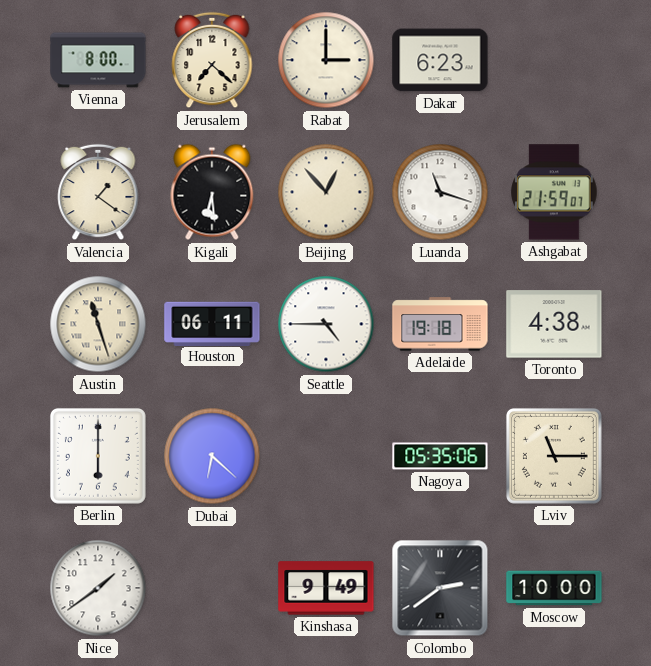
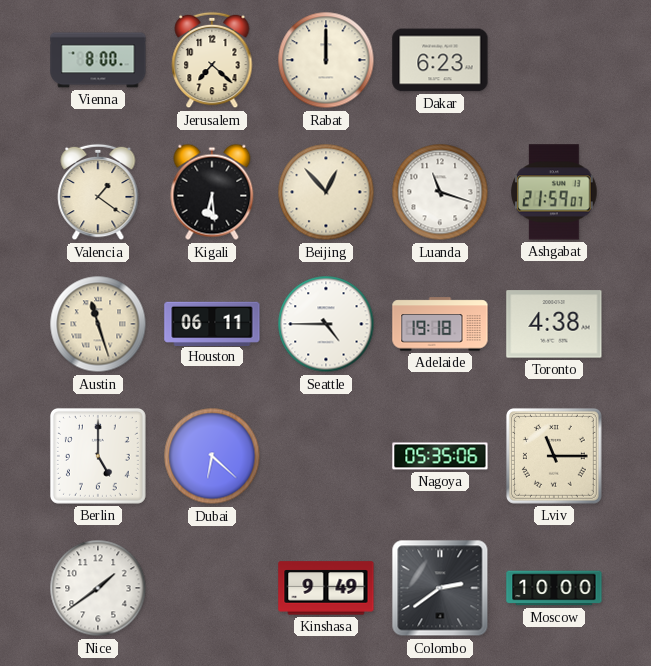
Rabat: 3:00 -> 12:00 (326, 60)
Berlin: 6:00 -> 5:00 (98, 456)
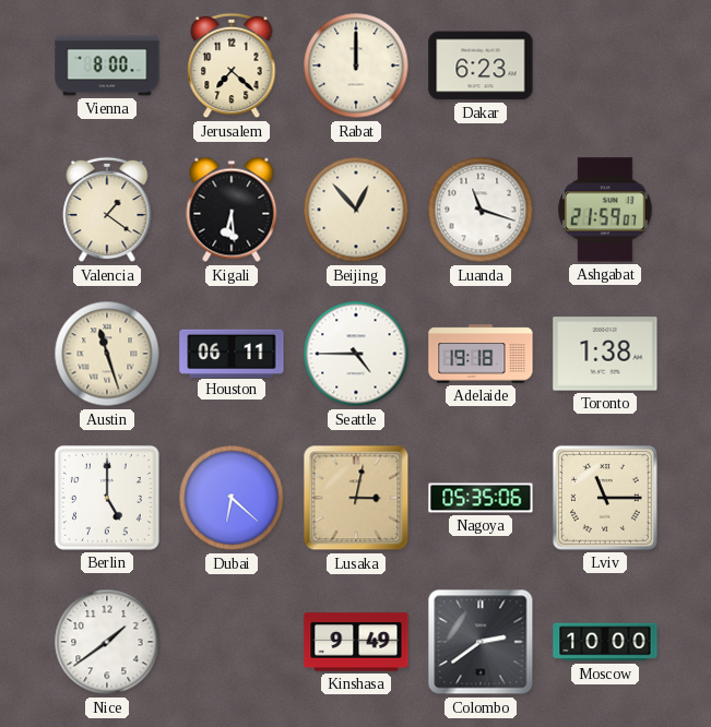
Toronto: 4:38 -> 1:38 (605, 354)
Lusaka: none -> 3:02 (356, 498)
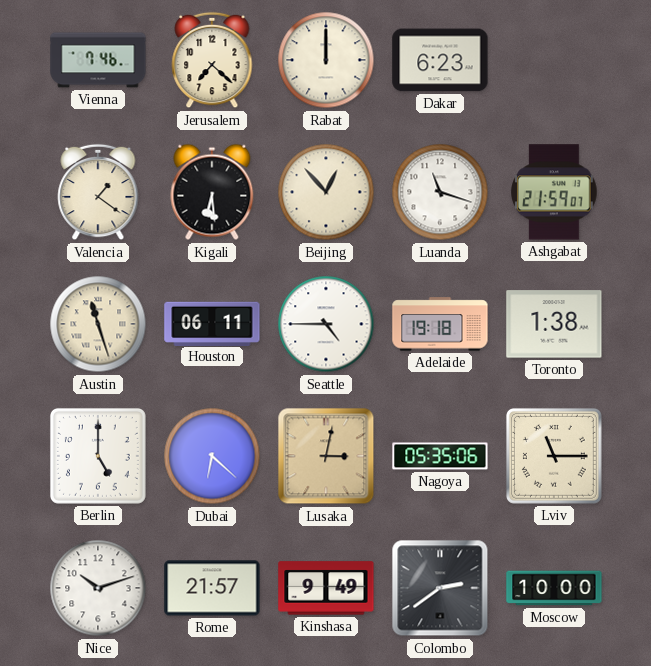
Vienna: 8:00 -> 7:46 (98, 60)
Nice: 1:39 -> 10:12 (98, 588)
Rome: none -> 21:57 (212, 588)
